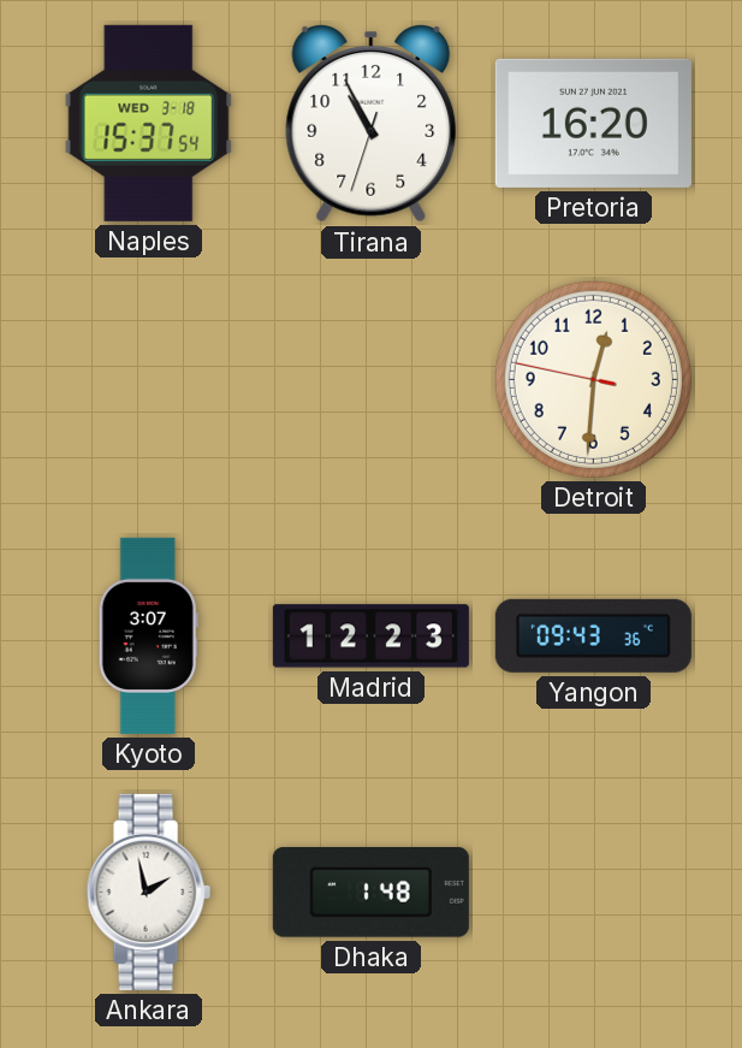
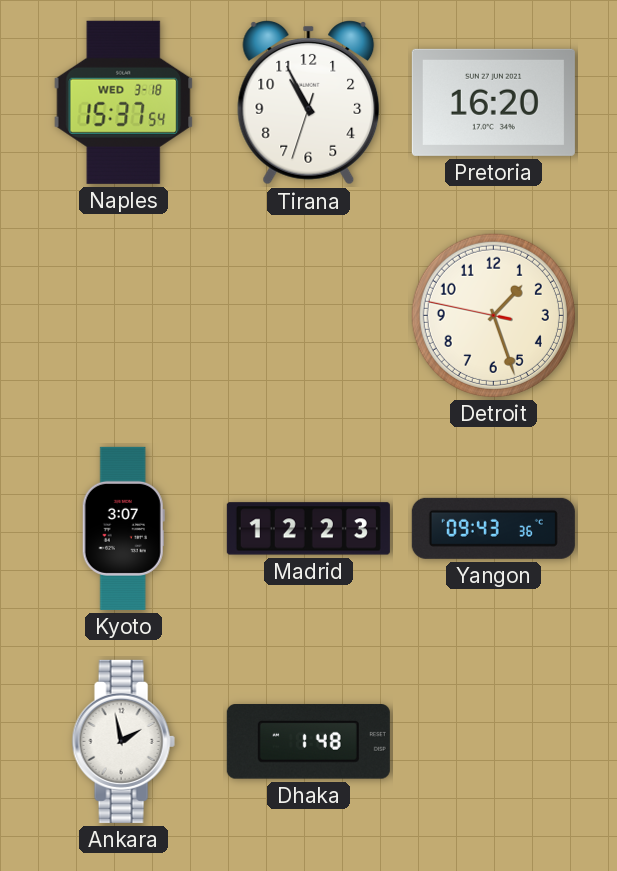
Detroit: 12:30 -> 1:26 (493, 315)
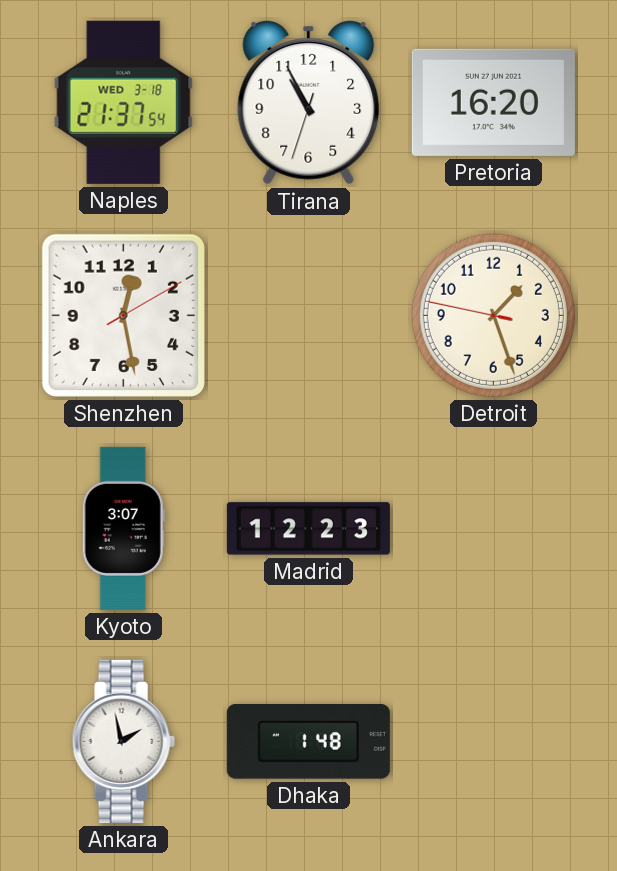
Naples: 15:37 -> 21:37 (124, 102)
Shenzhen: none -> 12:28 (123, 315)
Yangon: 09:43 -> none (493, 528)
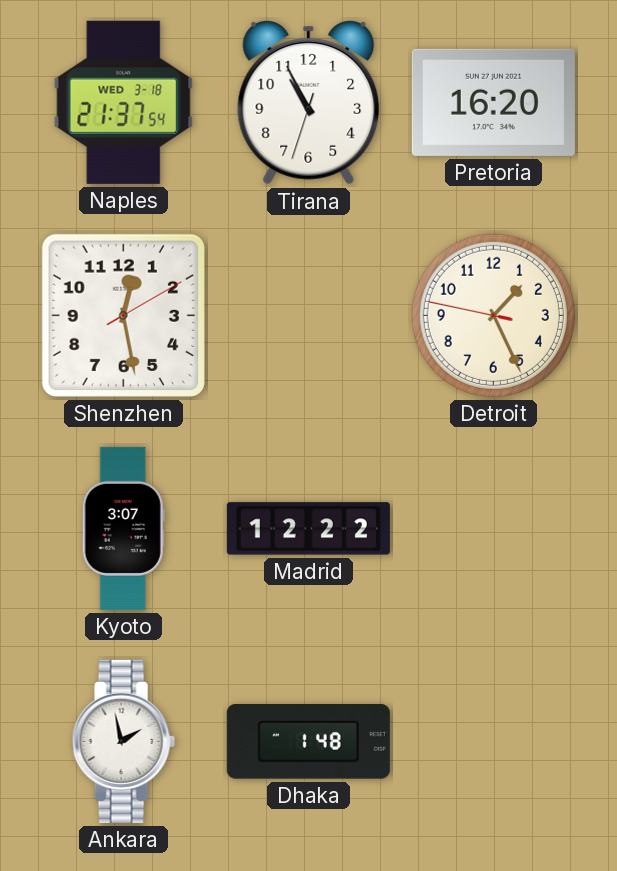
Detroit: 1:26 -> 1:25 (493, 315)
Madrid: 12:23 -> 12:22 (308, 529)
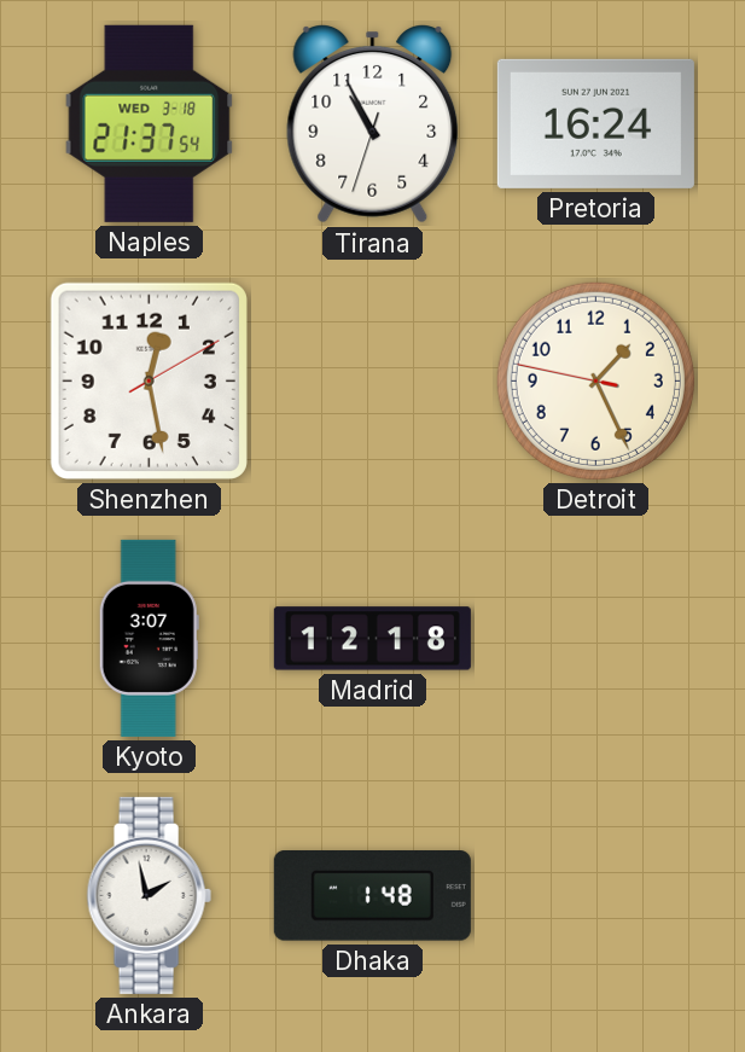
Pretoria: 16:20 -> 16:24 (595, 123)
Madrid: 12:22 -> 12:18 (372, 639)
